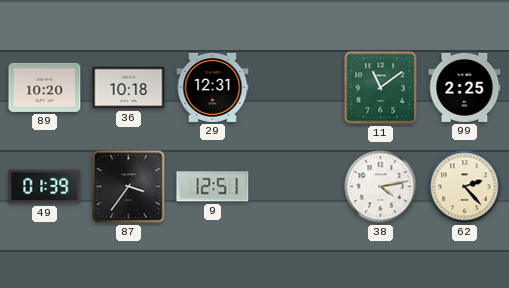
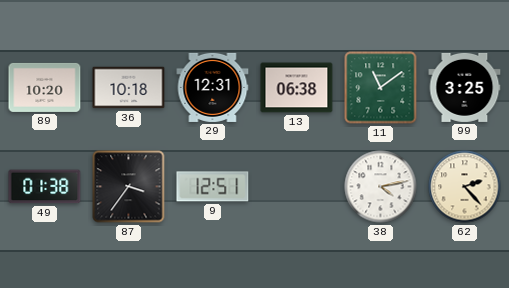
13: none -> 06:38 (297, 88)
99: 2:25 -> 3:25 (465, 87)
49: 01:39 -> 01:38 (45, 187)
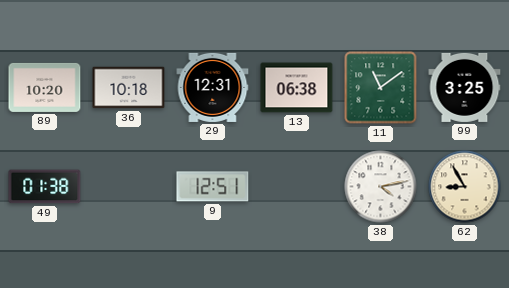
87: 3:36 -> none (129, 187)
62: 2:23 -> 8:55 (465, 187)
